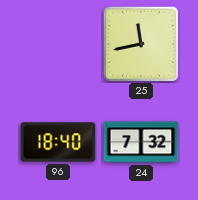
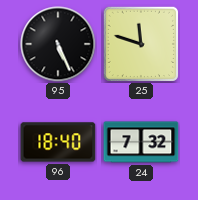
95: none -> 5:26 (58, 44)
25: 11:43 -> 11:48 (141, 44)
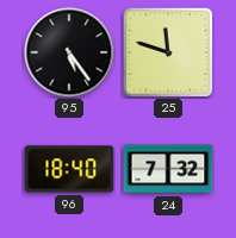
95: 5:26 -> 5:24 (69, 52)
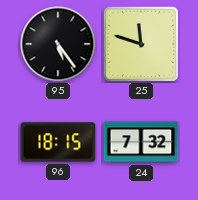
96: 18:40 -> 18:15 (58, 142)
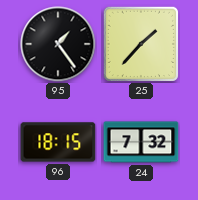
95: 5:24 -> 1:24 (58, 44)
25: 11:48 -> 1:37 (141, 44)
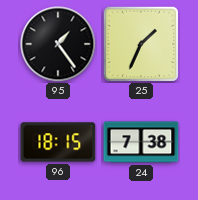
25: 1:37 -> 1:34 (141, 44)
24: 7:32 -> 7:38 (141, 142)
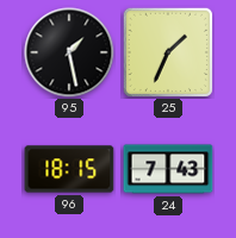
95: 1:24 -> 1:28 (69, 52)
24: 7:38 -> 7:43 (168, 169)
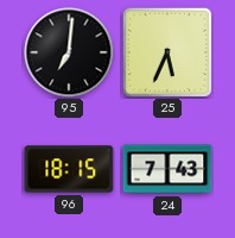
95: 1:28 -> 7:01 (69, 52)
25: 1:34 -> 5:34 (167, 52)
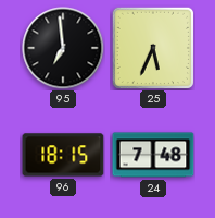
95: 7:01 -> 6:59 (63, 48)
24: 7:43 -> 7:48 (153, 155)
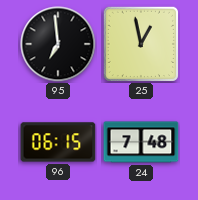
25: 5:34 -> 12:58 (141, 44)
96: 18:15 -> 06:15 (58, 142)
